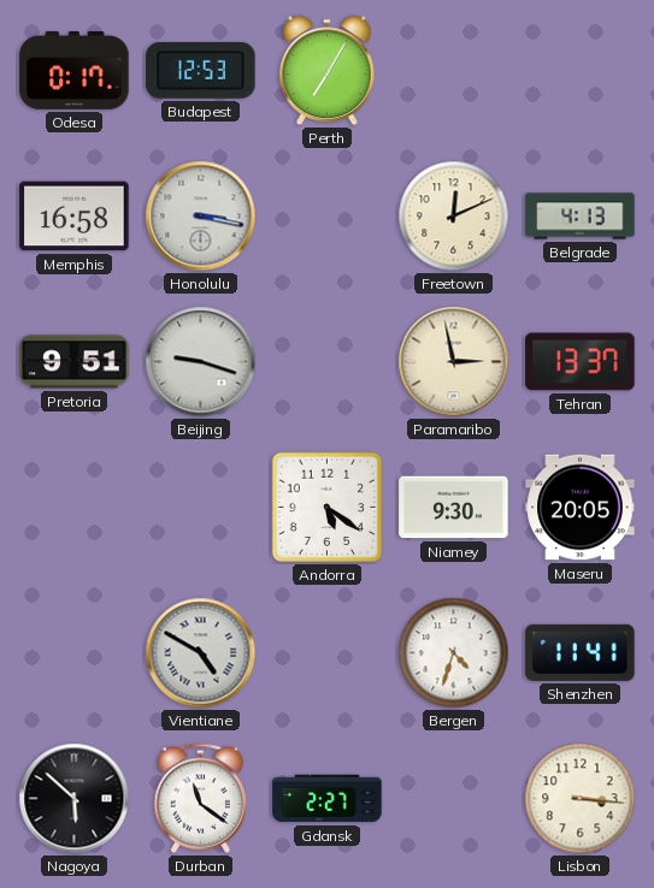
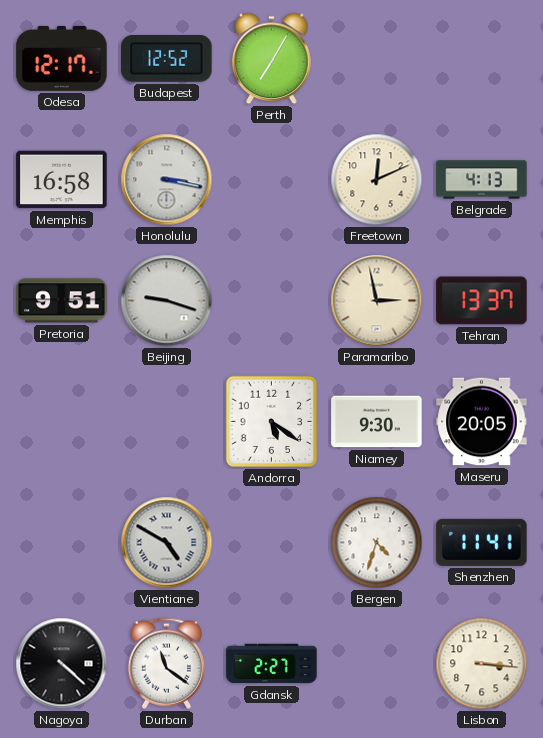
Odesa: 0:17 -> 12:17 (62, 58)
Budapest: 12:53 -> 12:52 (167, 59)
Nagoya: 5:52 -> 4:22 (62, 664)
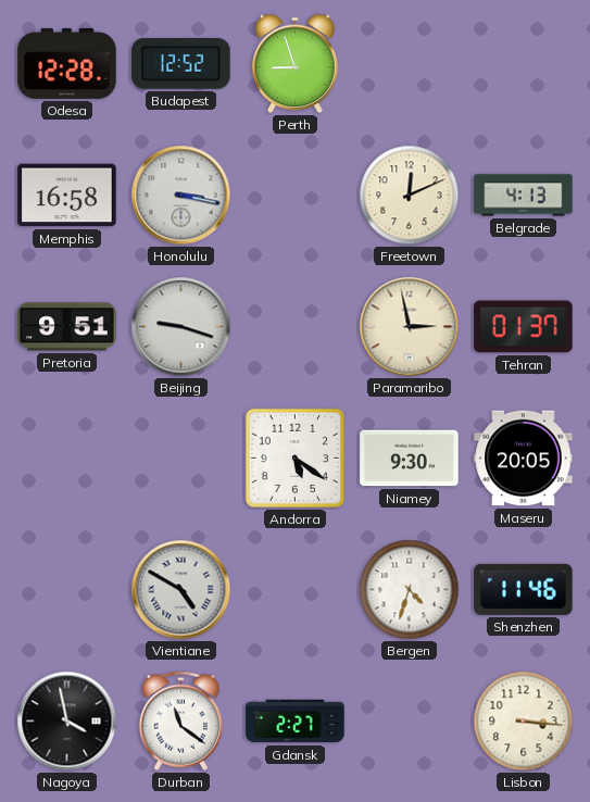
Odesa: 12:17 -> 12:28 (67, 63)
Perth: 7:05 -> 8:57 (296, 64)
Tehran: 13:37 -> 01:37 (524, 327)
Shenzhen: 11:41 -> 11:46 (524, 589)
Nagoya: 4:22 -> 3:58 (67, 722)
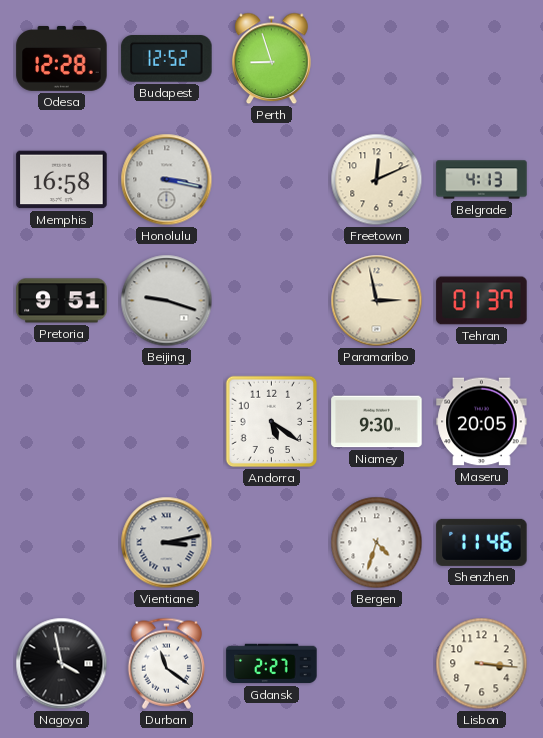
Vientiane: 4:50 -> 3:13 (167, 543)
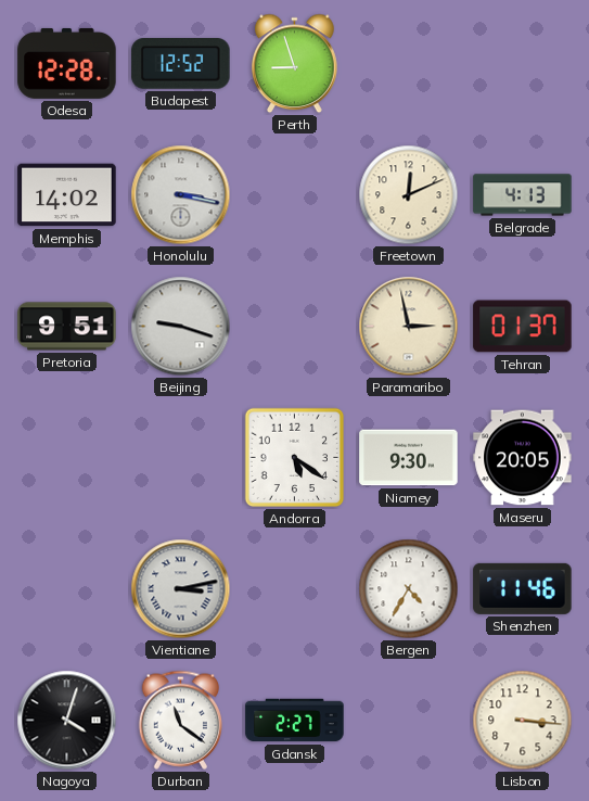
Memphis: 16:58 -> 14:02 (67, 195)
Bergen: 4:33 -> 4:35 (409, 589)
Nagoya: 3:58 -> 4:03 (67, 721)
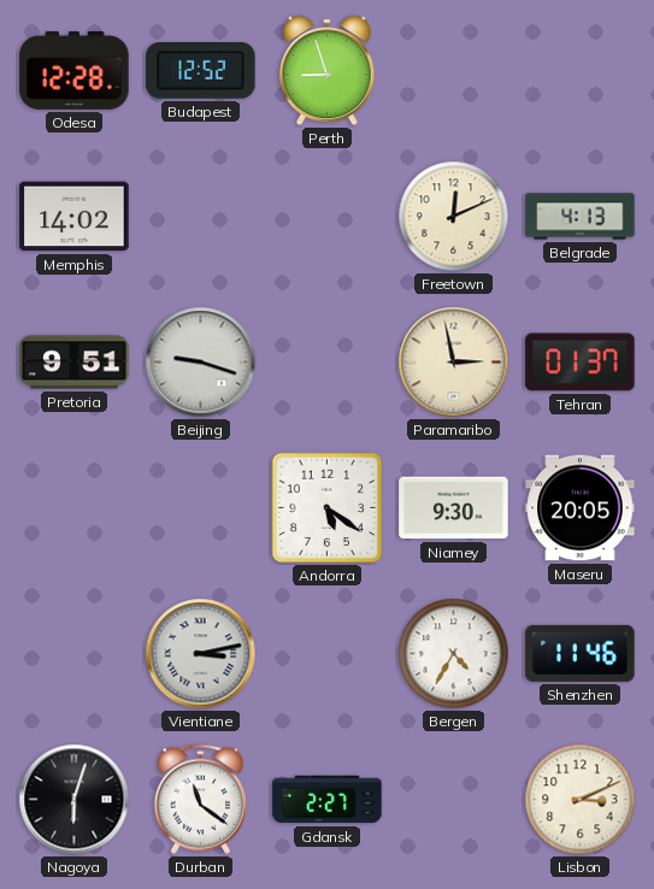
Honolulu: 3:17 -> none (181, 195)
Nagoya: 4:03 -> 6:03 (75, 800)
Lisbon: 3:16 -> 3:11 (581, 800)
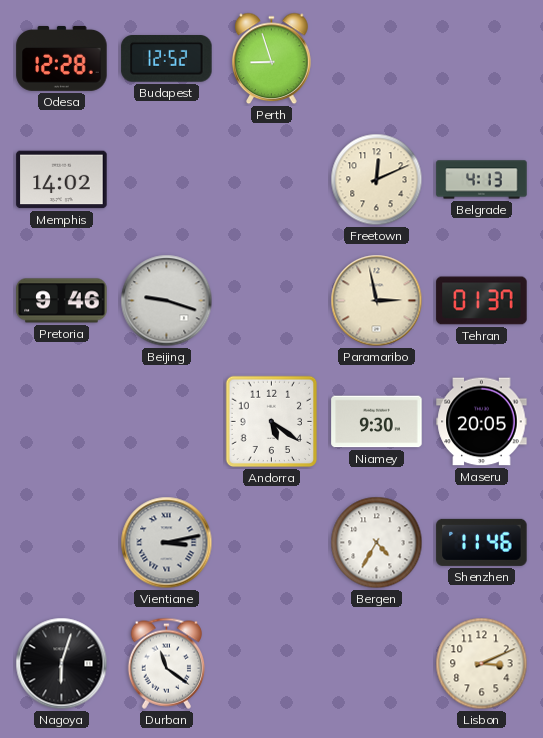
Pretoria: 9:51 -> 9:46 (62, 301)
Gdansk: 2:27 -> none (328, 800)
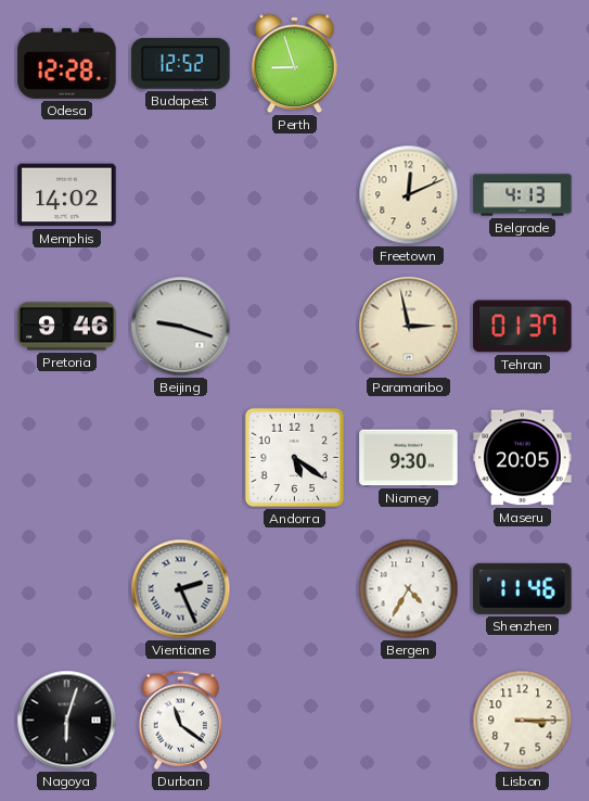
Vientiane: 3:13 -> 2:26 (181, 589)
Lisbon: 3:11 -> 3:15 (523, 721)
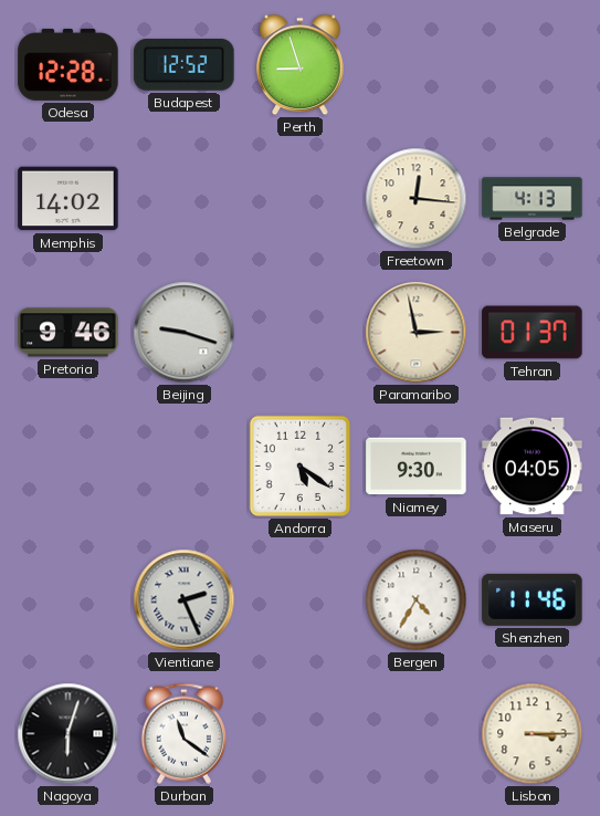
Freetown: 12:11 -> 12:16 (417, 199)
Maseru: 20:05 -> 04:05 (533, 467)
